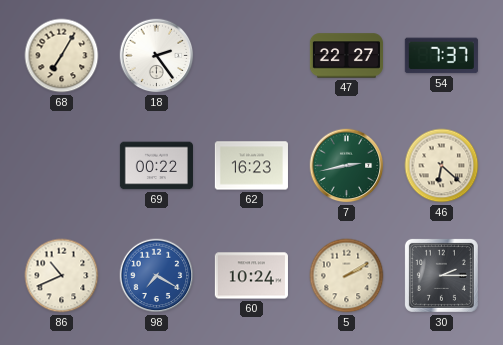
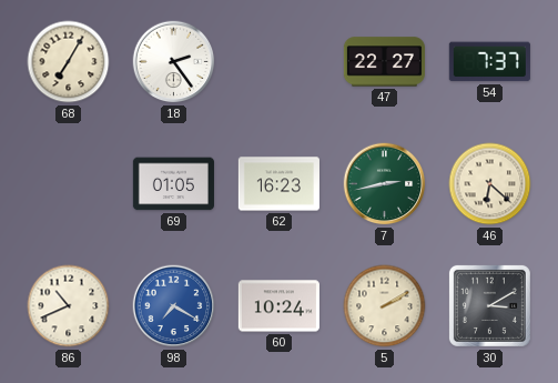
69: 00:22 -> 01:05 (173, 184)
30: 2:15 -> 3:10 (489, 305)
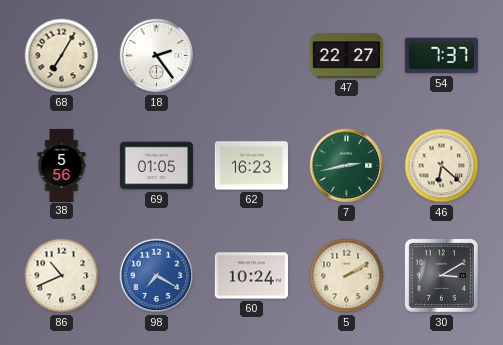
38: none -> 5:56 (62, 165)
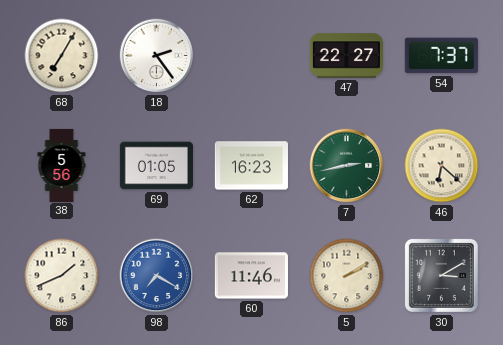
86: 10:41 -> 1:41 (62, 276)
60: 10:24 -> 11:46 (251, 276)
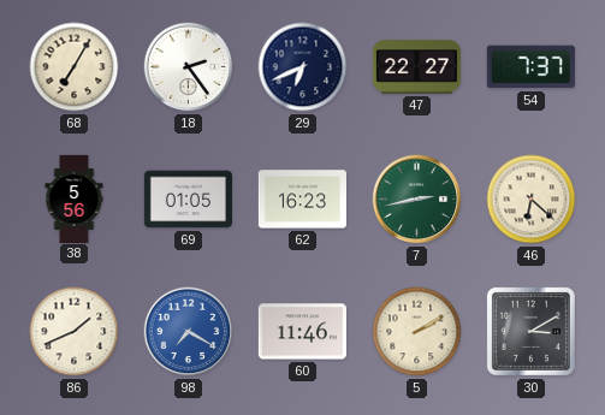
29: none -> 6:41 (303, 67)
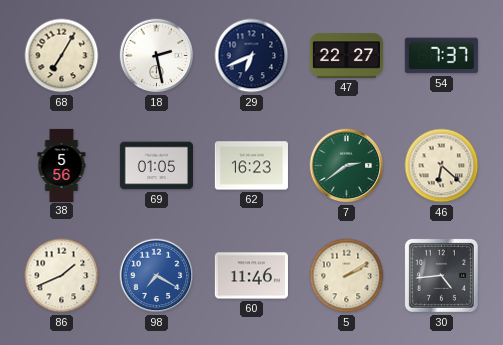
18: 2:24 -> 2:28 (157, 56)
7: 2:43 -> 2:39 (347, 166)
30: 3:10 -> 4:44 (441, 275)
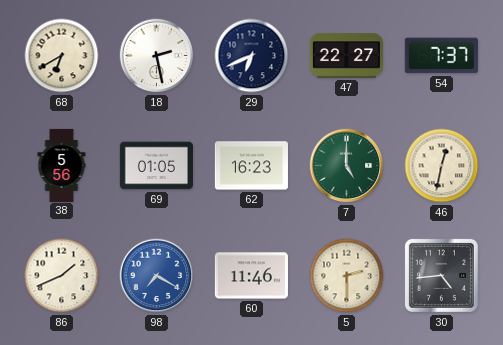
68: 7:05 -> 6:40 (62, 56)
7: 2:39 -> 5:00 (347, 166)
46: 6:22 -> 12:32 (442, 166)
5: 2:10 -> 2:30 (347, 276)
